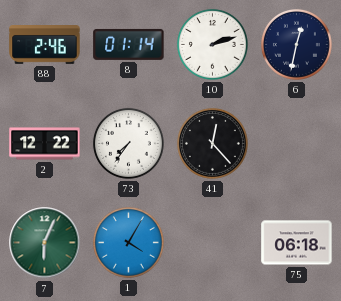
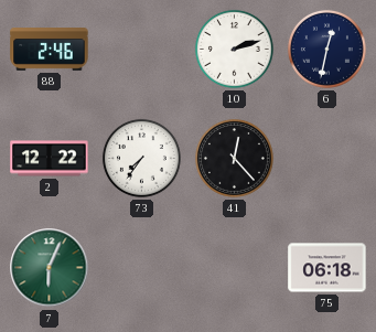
8: 01:14 -> none (129, 44)
1: 4:05 -> none (128, 242)
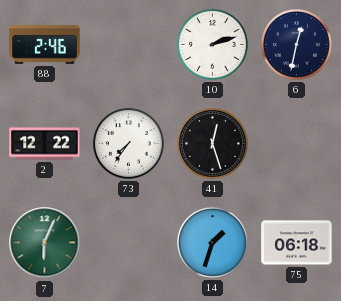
41: 12:23 -> 12:27 (212, 143)
14: none -> 1:33 (212, 242)
